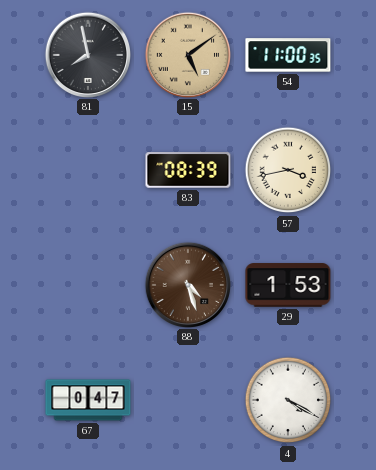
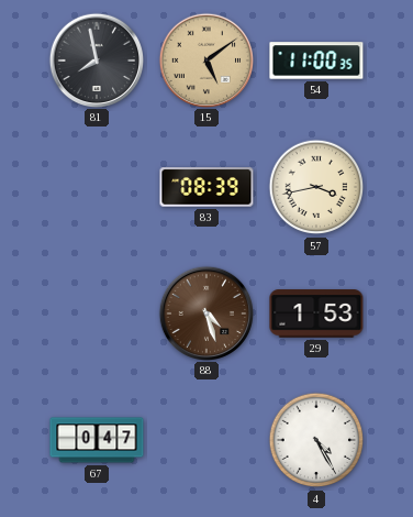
4: 4:20 -> 4:25 (316, 440)
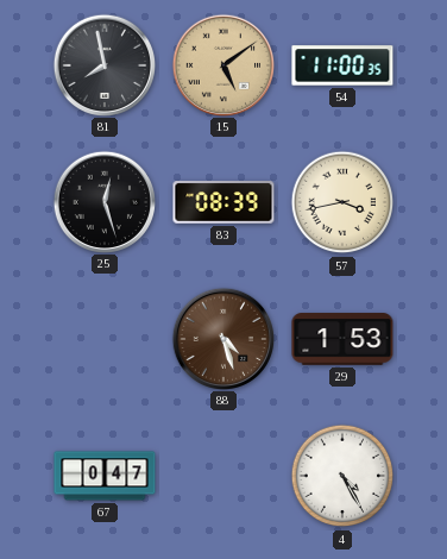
25: none -> 12:27 (103, 201)
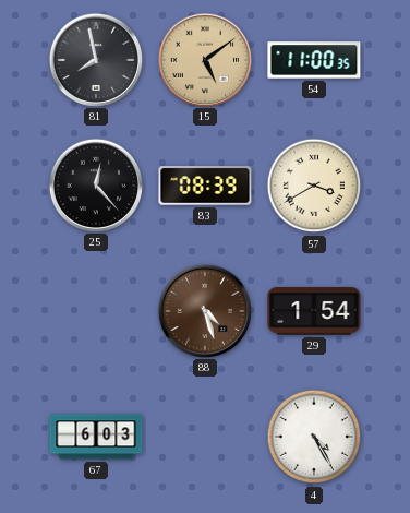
25: 12:27 -> 12:23 (95, 184)
57: 3:43 -> 3:40 (314, 186)
29: 1:53 -> 1:54 (314, 311)
67: 0:47 -> 6:03 (96, 437)
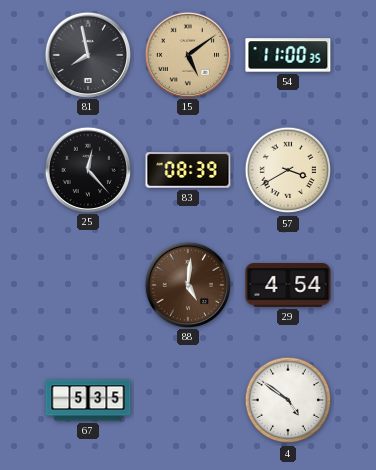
88: 4:27 -> 5:01 (187, 284)
29: 1:54 -> 4:54 (288, 285)
67: 6:03 -> 5:35 (88, 400)
4: 4:25 -> 4:51 (288, 400)
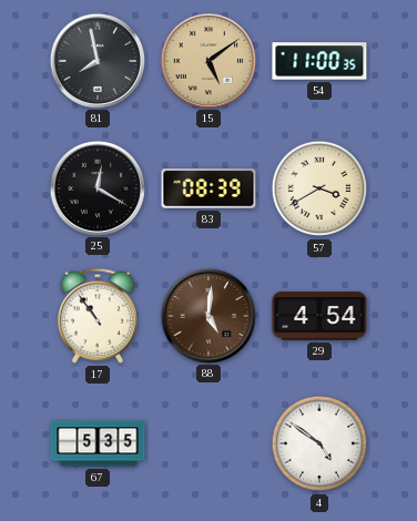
25: 12:23 -> 12:20 (96, 187)
17: none -> 10:54 (98, 316)
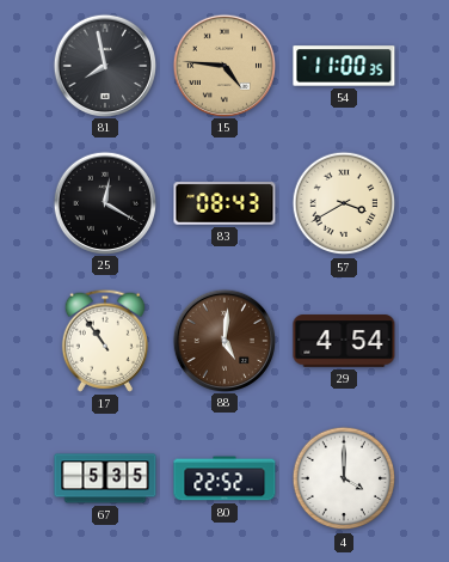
15: 5:09 -> 4:46 (223, 65)
83: 08:39 -> 08:43 (224, 203)
80: none -> 22:52 (224, 478)
4: 4:51 -> 4:00 (344, 478)
